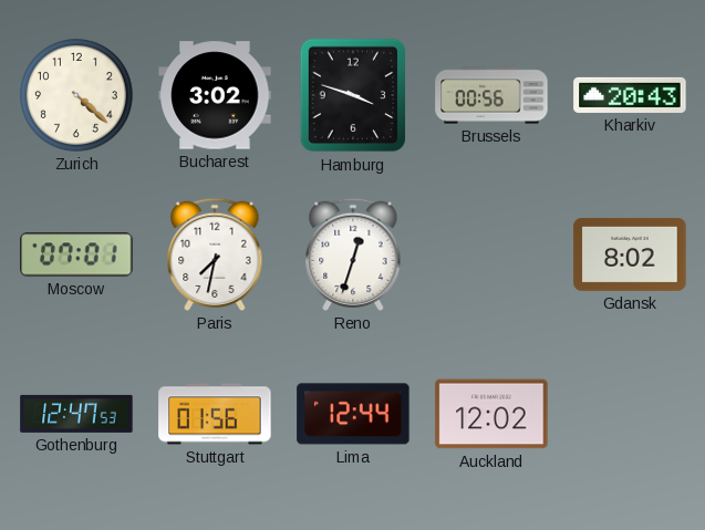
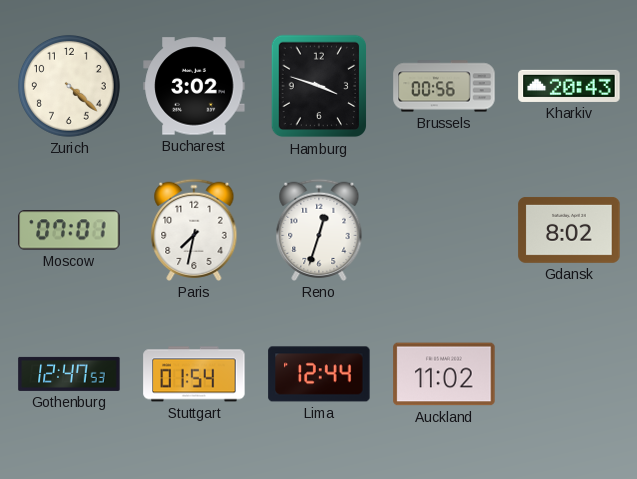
Stuttgart: 01:56 -> 01:54 (194, 374)
Auckland: 12:02 -> 11:02 (444, 374)
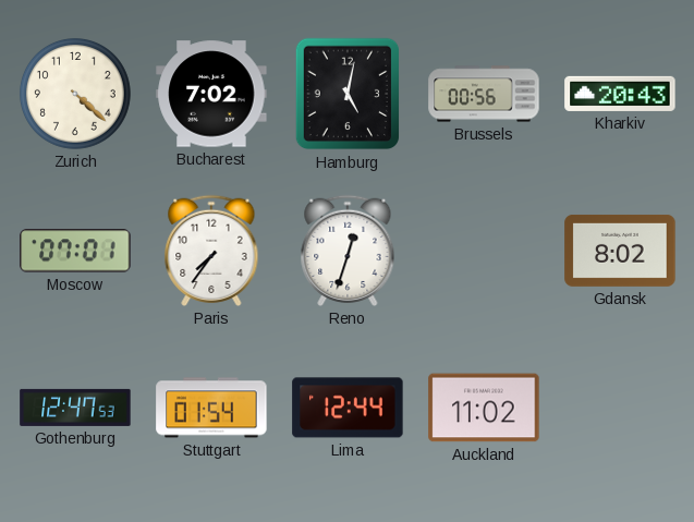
Bucharest: 3:02 -> 7:02 (211, 94)
Hamburg: 3:48 -> 5:02 (346, 94)
Paris: 7:32 -> 7:36 (211, 251)
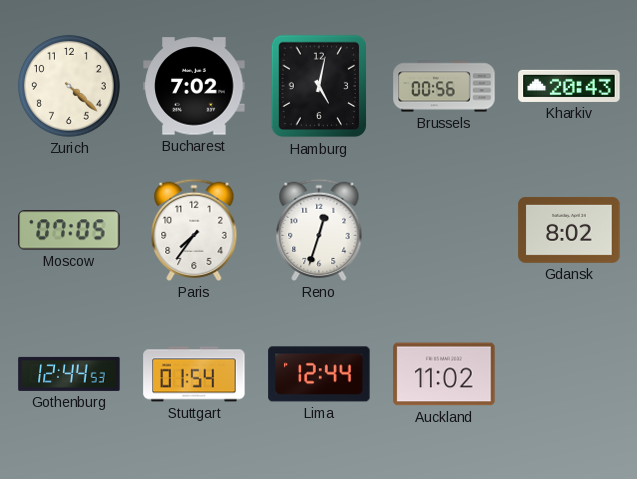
Moscow: 07:01 -> 07:05 (69, 230)
Gothenburg: 12:47 -> 12:44 (69, 374)
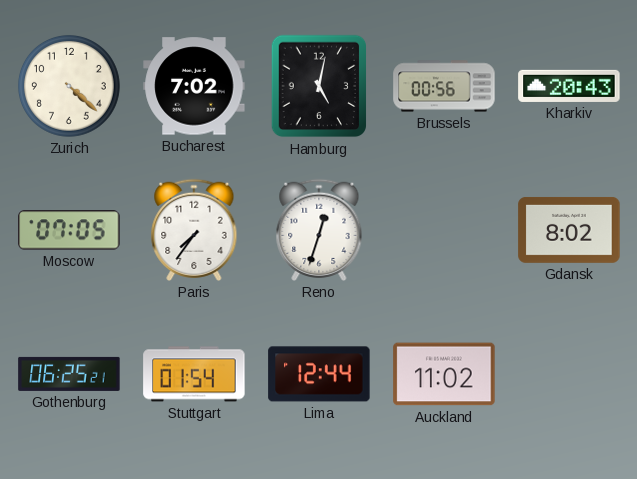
Gothenburg: 12:44 -> 06:25 (69, 374)
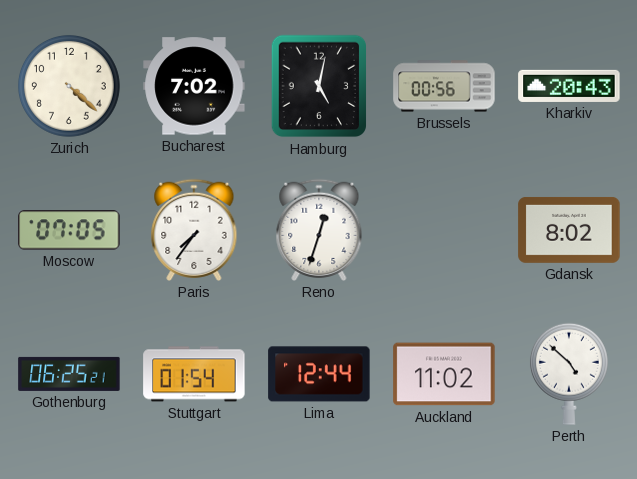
Perth: none -> 4:52 (569, 374)
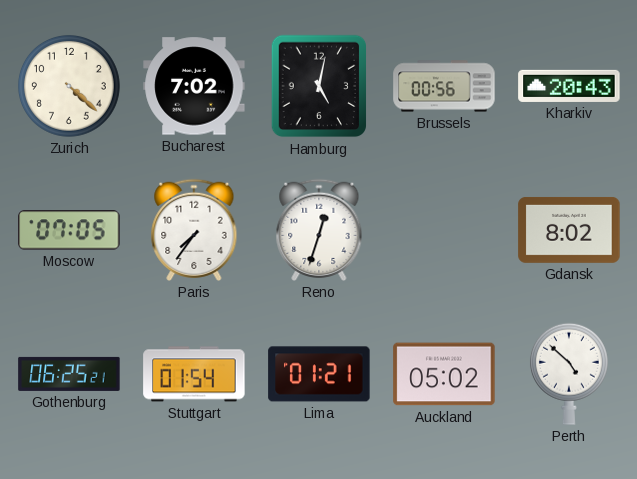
Lima: 12:44 -> 01:21 (319, 374)
Auckland: 11:02 -> 05:02 (444, 374)
